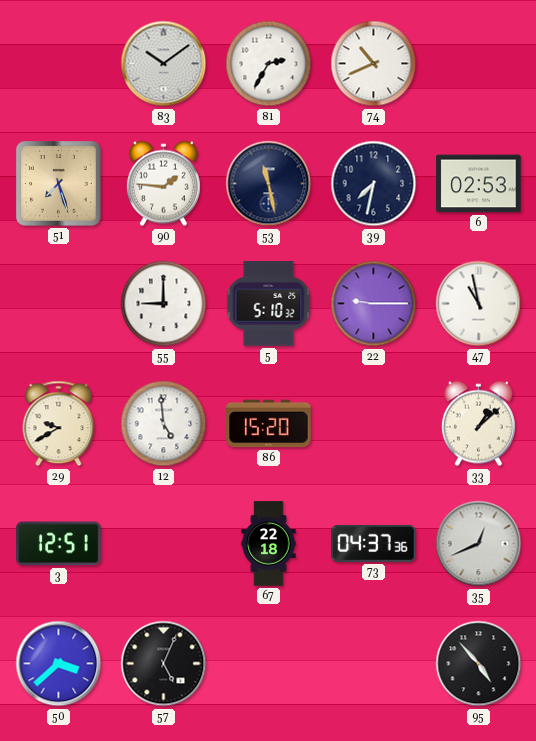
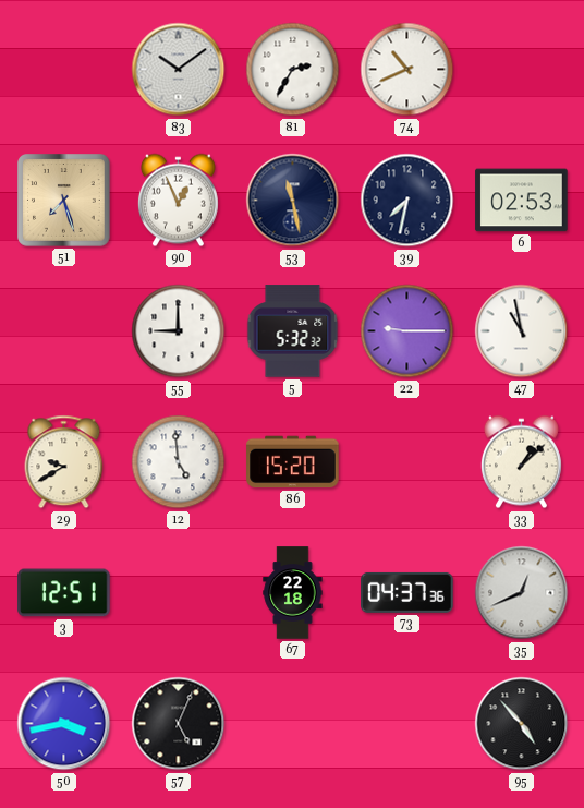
90: 1:46 -> 12:56 (178, 201)
5: 5:10 -> 5:32 (293, 331)
50: 3:38 -> 3:43 (64, 724)
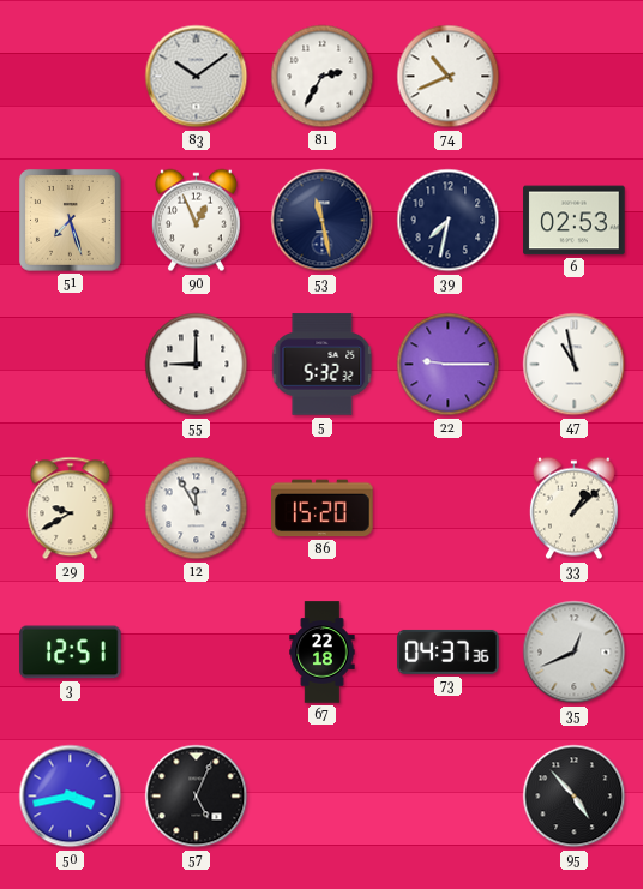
12: 4:59 -> 11:55 (197, 509)
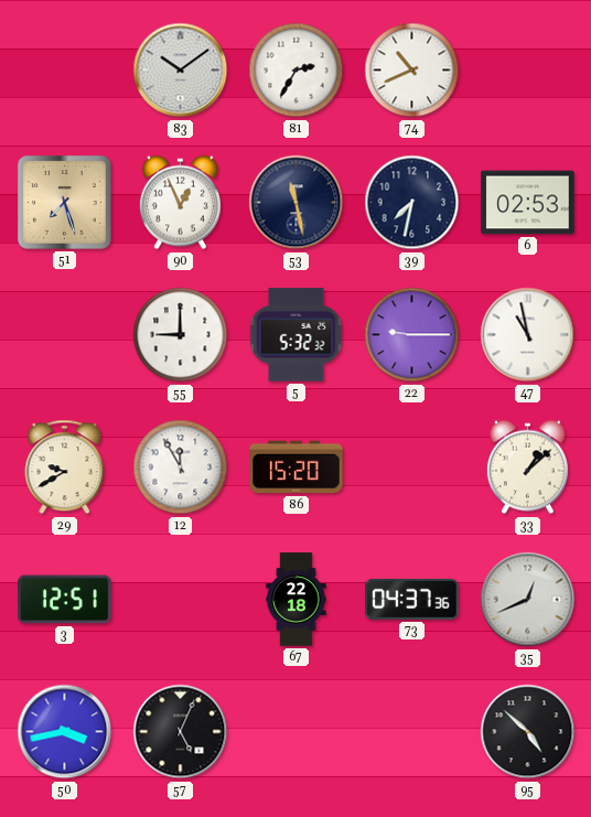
95: 4:53 -> 4:52 (528, 732)
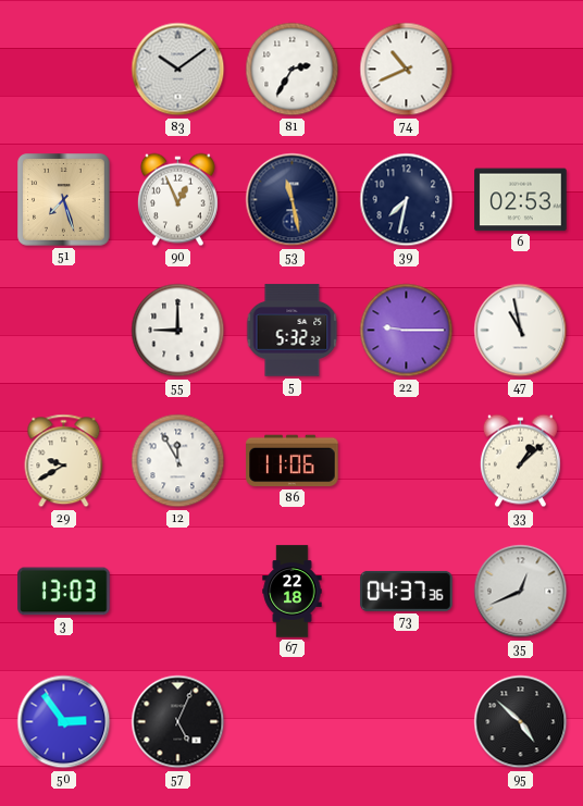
86: 15:20 -> 11:06 (293, 461)
3: 12:51 -> 13:03 (64, 592)
50: 3:43 -> 2:54 (64, 722)
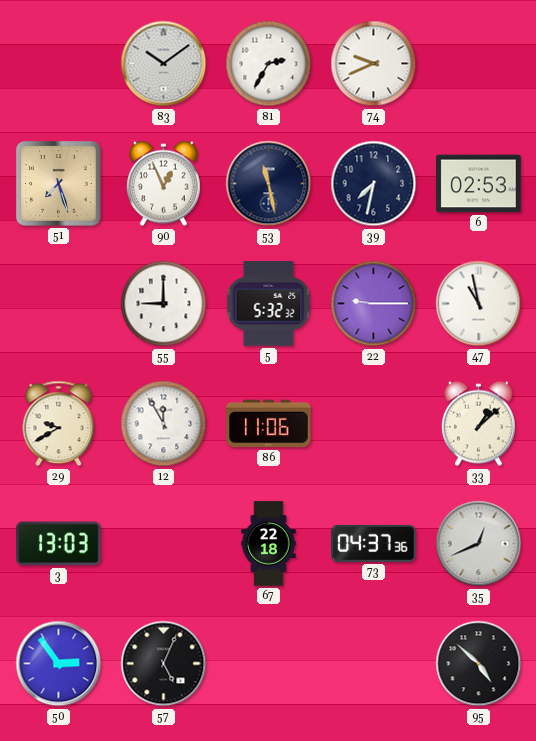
74: 10:41 -> 9:41 (374, 64)
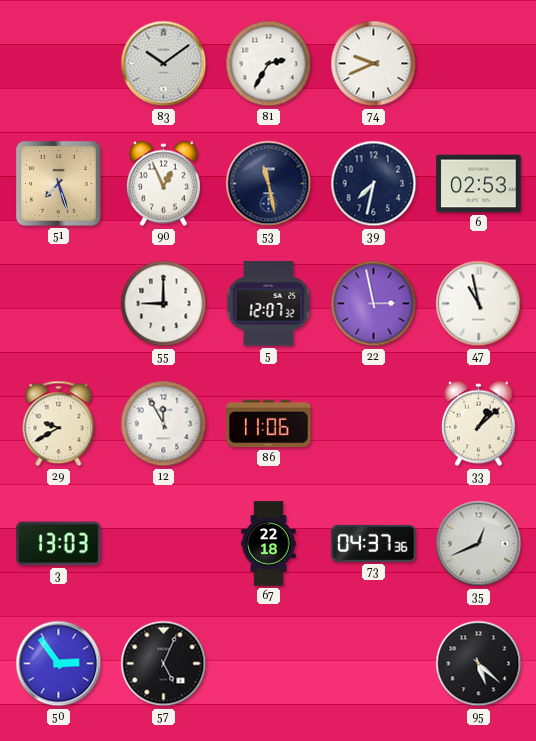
5: 5:32 -> 12:07 (269, 304)
22: 9:15 -> 2:58 (374, 304)
95: 4:52 -> 5:22 (479, 664)
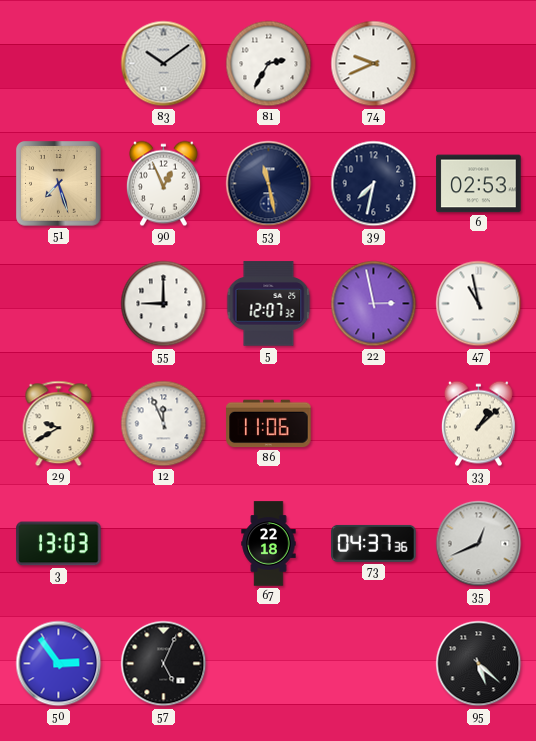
12: 11:55 -> 11:56 (164, 424)
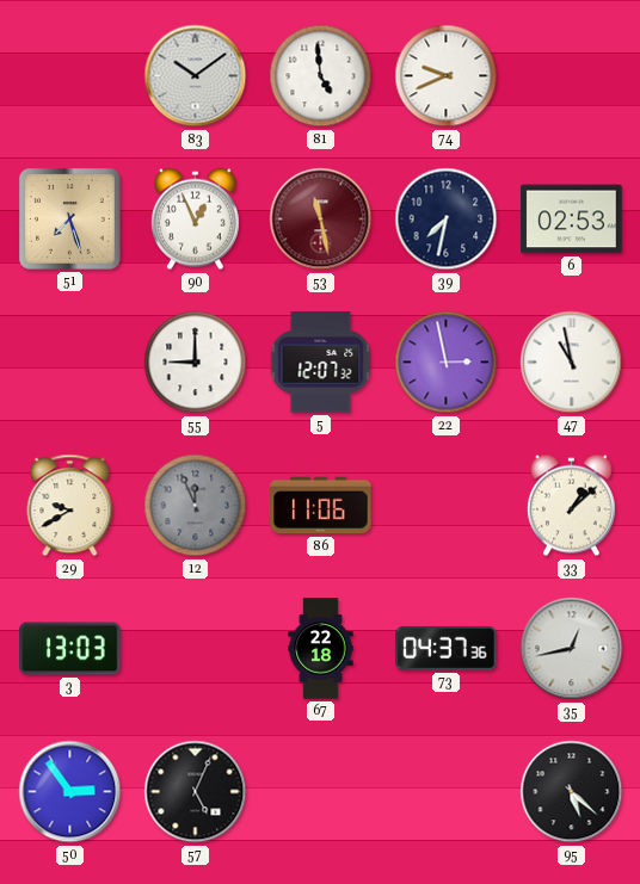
81: 2:35 -> 4:59 (321, 76)
53 dial: navy -> burgundy (321, 220)
12 dial: white -> grey (196, 506)
35: 12:41 -> 12:43 (572, 649)
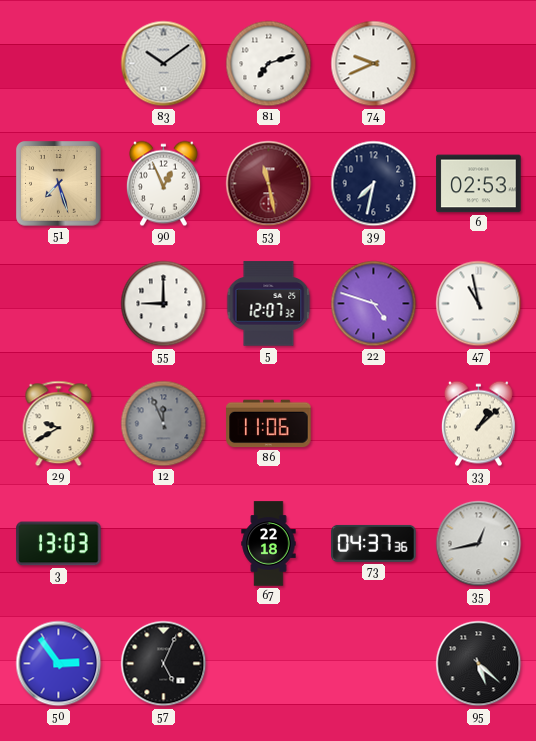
81: 4:59 -> 7:12 (269, 64)
22: 2:58 -> 4:48 (374, 304)
